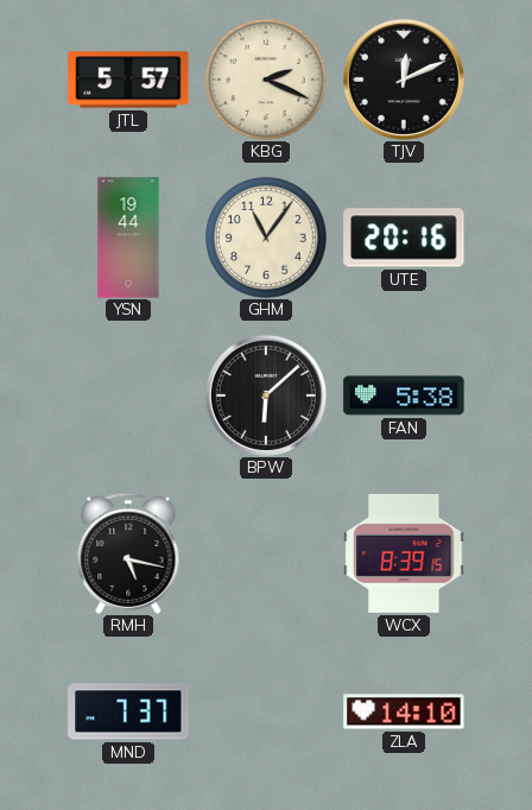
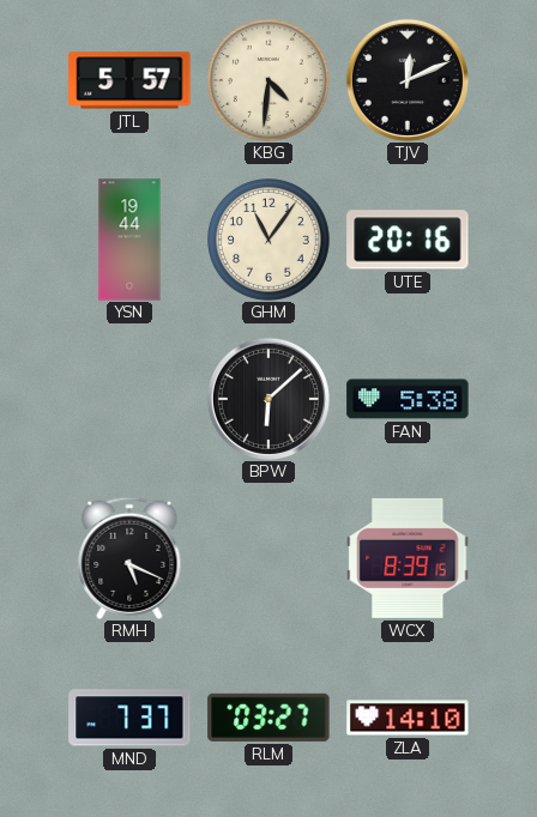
KBG: 2:19 -> 4:31 (270, 81)
RMH: 5:17 -> 5:19 (129, 558)
RLM: none -> 03:27 (268, 718)
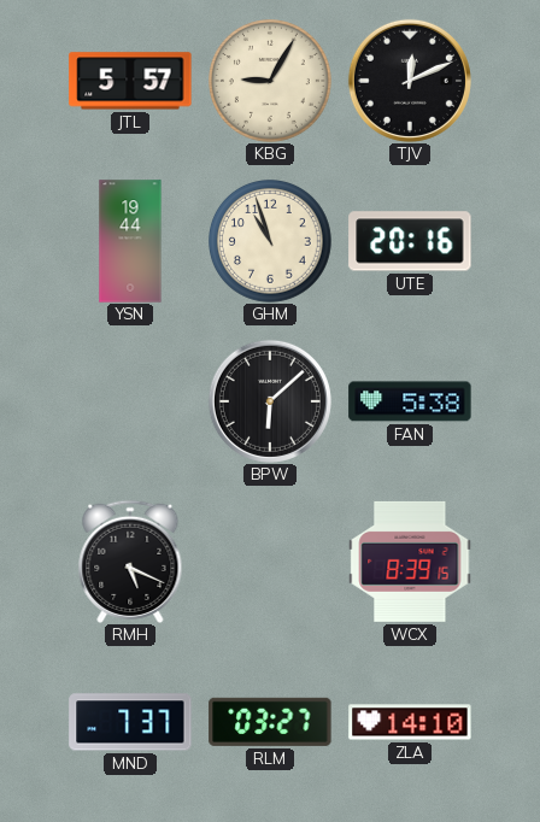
KBG: 4:31 -> 9:05 (271, 82)
GHM: 11:06 -> 10:57 (271, 242)
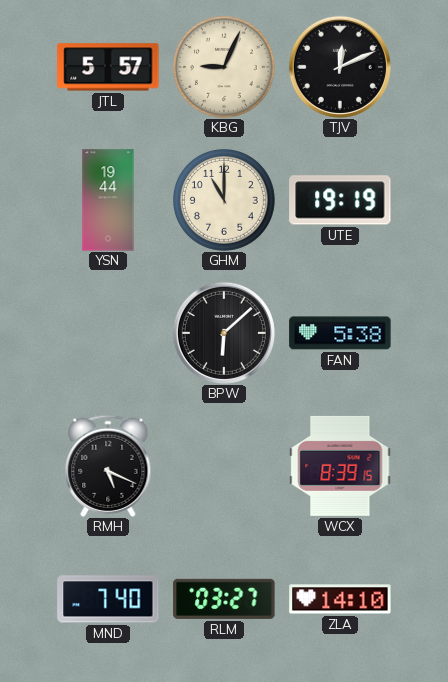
KBG: 9:05 -> 9:04 (225, 68)
GHM: 10:57 -> 11:00 (225, 201)
UTE: 20:16 -> 19:19 (340, 200)
MND: 7:37 -> 7:40 (108, 599)
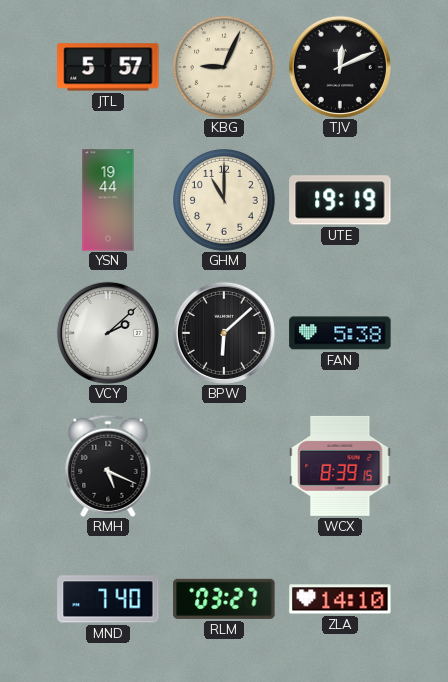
VCY: none -> 2:08 (108, 333)
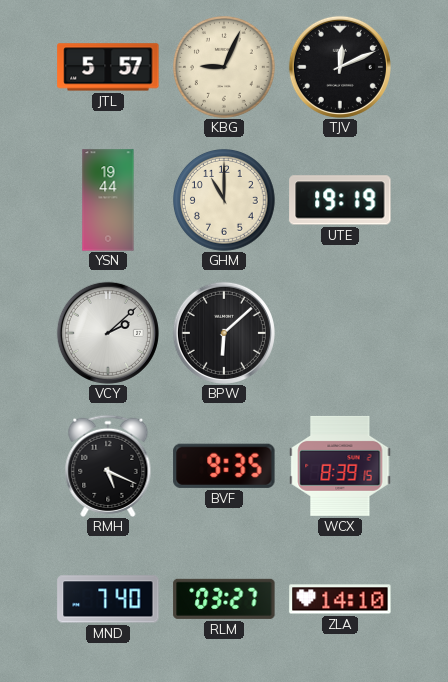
FAN: 5:38 -> none (340, 333)
BVF: none -> 9:35 (224, 466)
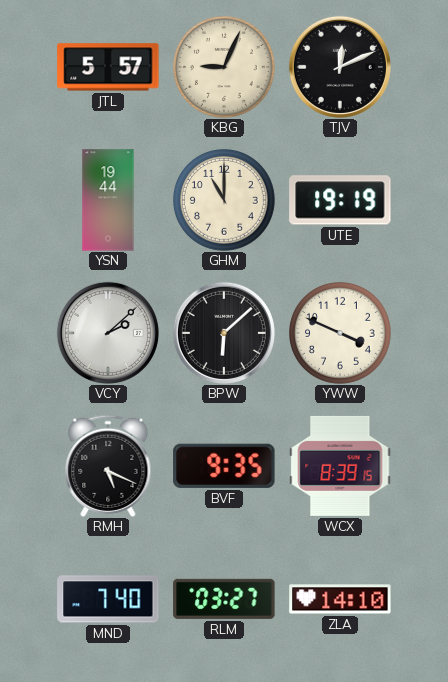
YWW: none -> 3:49 (341, 334)
